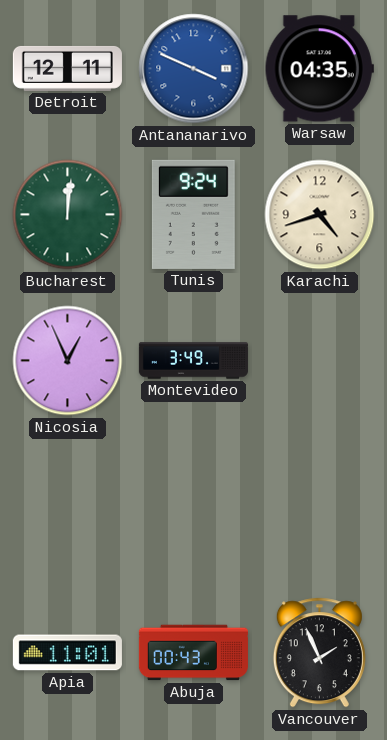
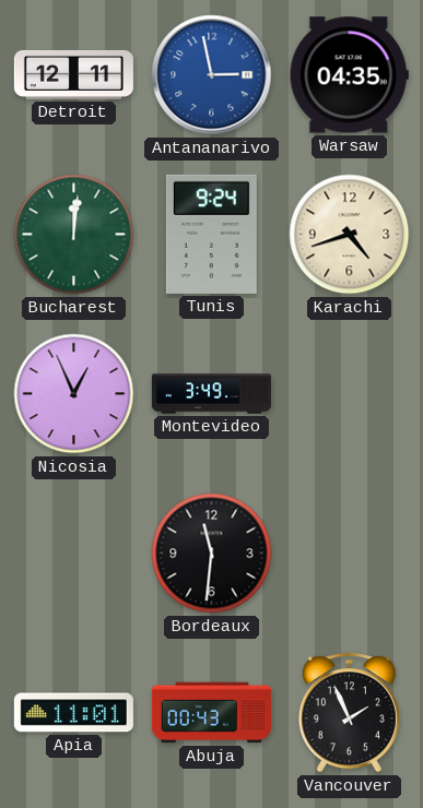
Antananarivo: 3:49 -> 2:58 (212, 75)
Bordeaux: none -> 11:31 (212, 554)
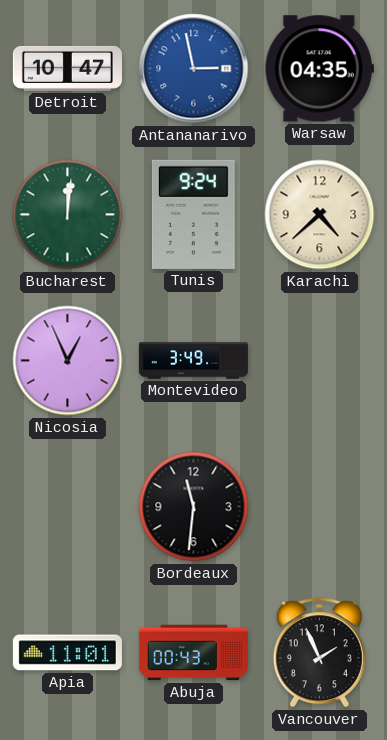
Detroit: 12:11 -> 10:47 (67, 68)
Karachi: 4:42 -> 4:38 (320, 215)
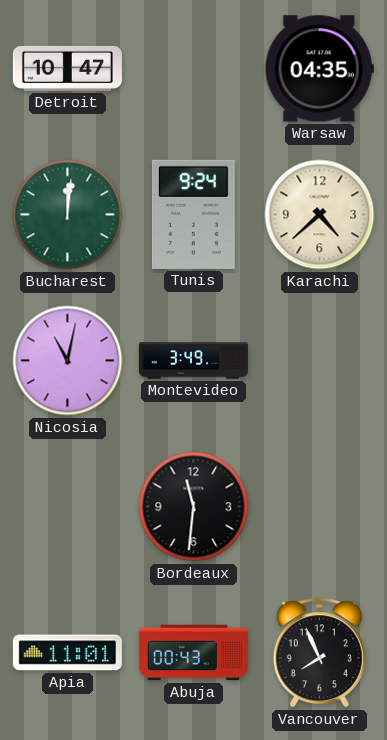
Antananarivo: 2:58 -> none (194, 69)
Nicosia: 12:56 -> 11:02 (68, 361)
Vancouver: 1:56 -> 7:56 (319, 653)
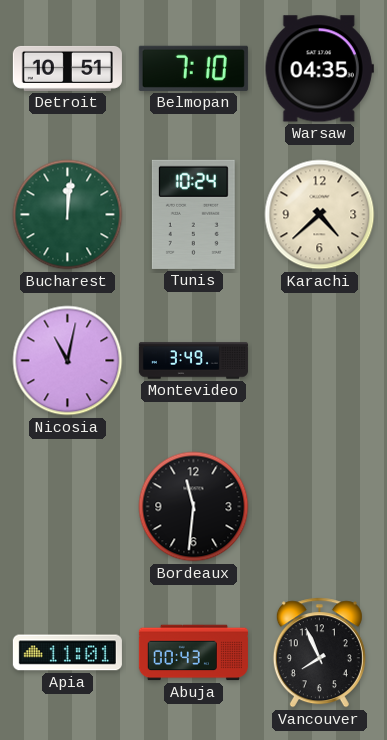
Detroit: 10:47 -> 10:51 (67, 68)
Belmopan: none -> 7:10 (193, 68)
Tunis: 9:24 -> 10:24 (193, 214)
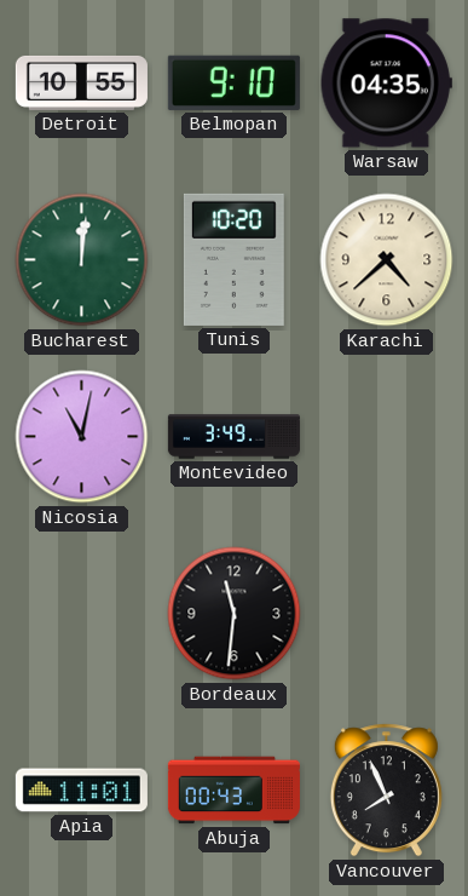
Detroit: 10:51 -> 10:55 (81, 82)
Belmopan: 7:10 -> 9:10 (233, 82)
Tunis: 10:24 -> 10:20 (233, 259)
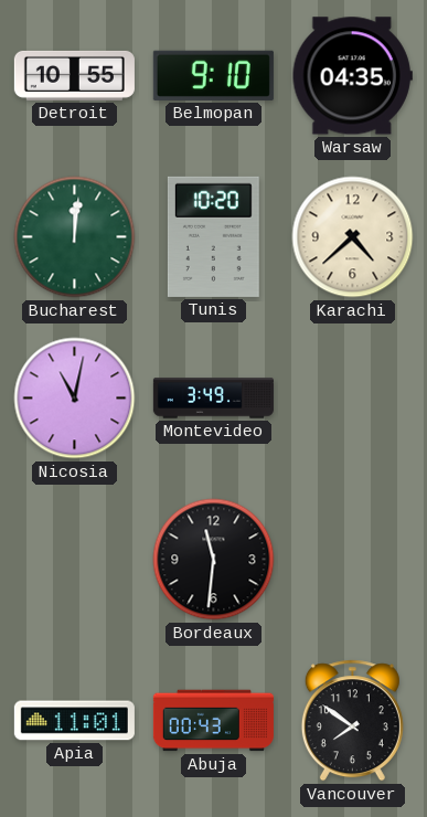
Vancouver: 7:56 -> 7:51 (352, 721)
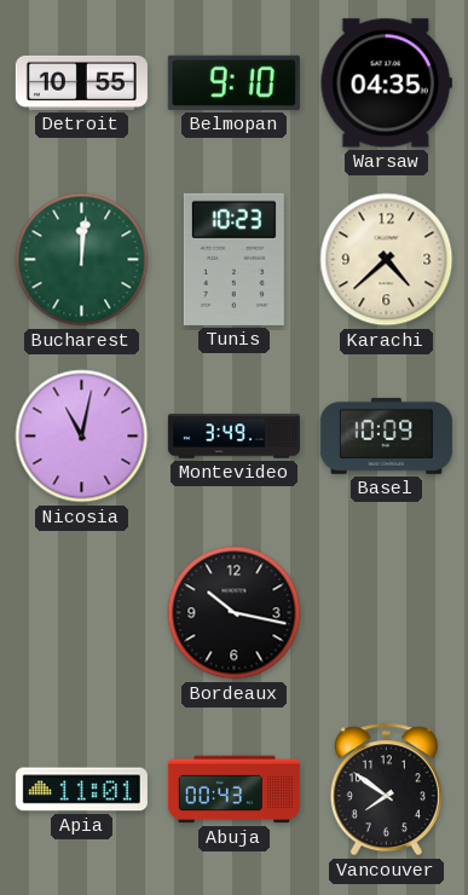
Tunis: 10:20 -> 10:23 (233, 259)
Basel: none -> 10:09 (386, 435)
Bordeaux: 11:31 -> 10:17 (235, 613)
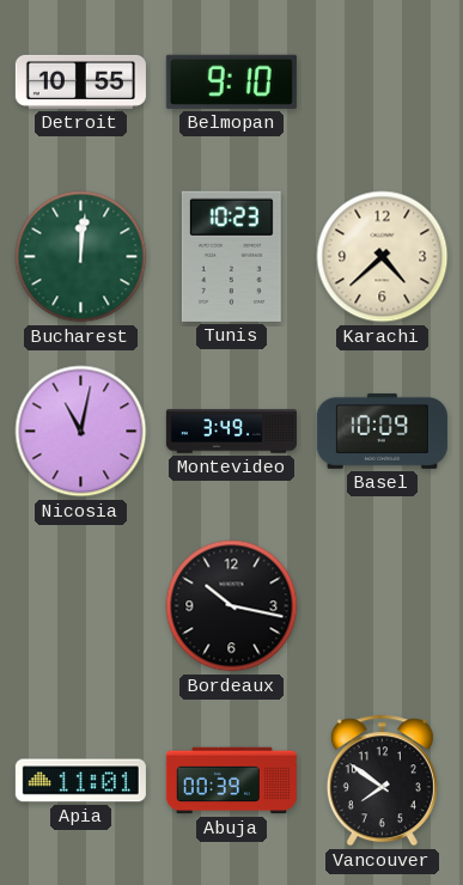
Warsaw: 04:35 -> none (386, 83)
Abuja: 00:43 -> 00:39 (231, 781)
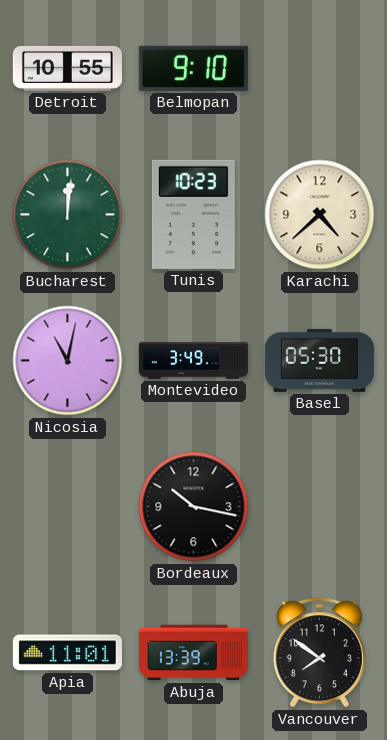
Basel: 10:09 -> 05:30 (319, 360)
Abuja: 00:39 -> 13:39 (193, 653)
